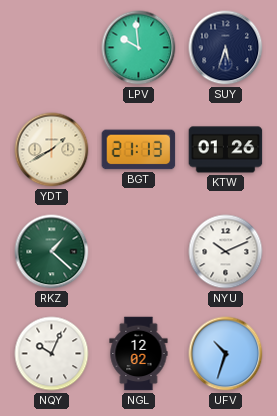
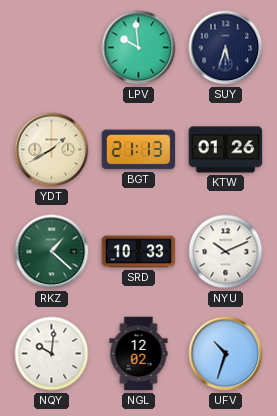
SRD: none -> 10:33 (139, 252)
NQY: 10:04 -> 10:01 (52, 354)
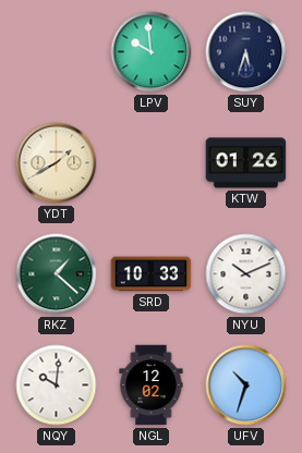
BGT: 21:13 -> none (139, 150)
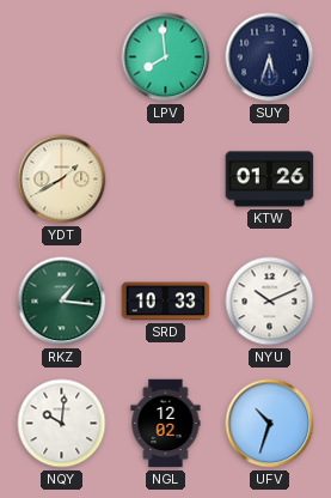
LPV: 9:59 -> 7:59 (166, 57)
RKZ: 1:22 -> 1:16 (62, 302)
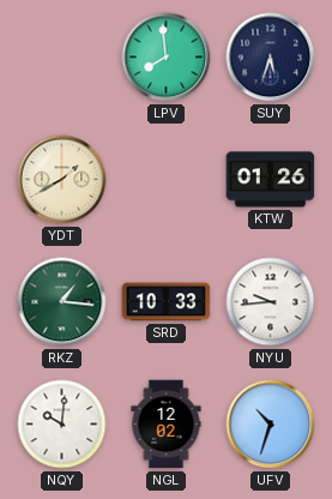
NYU: 10:11 -> 9:44 (271, 302)
